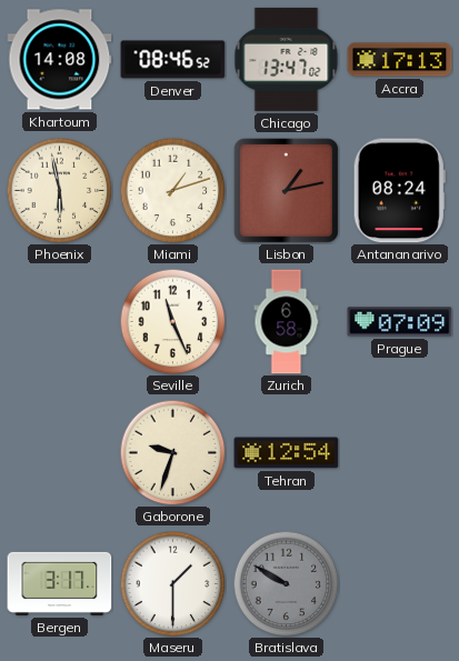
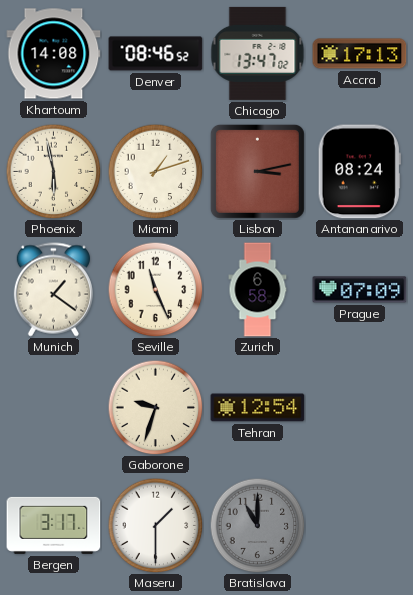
Lisbon: 1:13 -> 3:13 (257, 171)
Munich: none -> 1:21 (53, 290)
Bratislava: 9:50 -> 11:00 (257, 525)
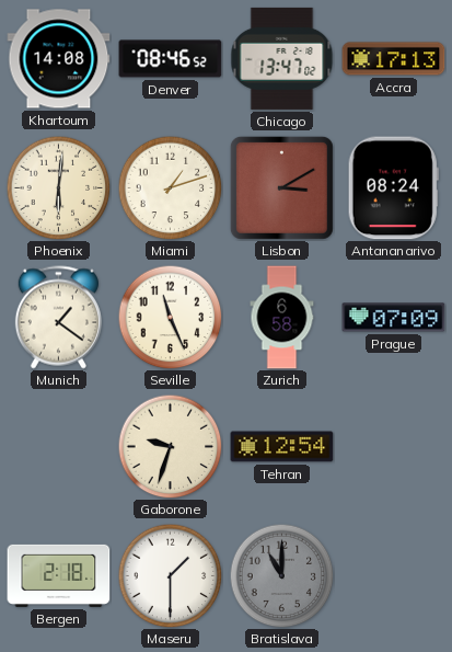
Phoenix: 5:58 -> 6:01 (58, 187)
Lisbon: 3:13 -> 3:10 (281, 187)
Bergen: 3:17 -> 2:18 (59, 575)
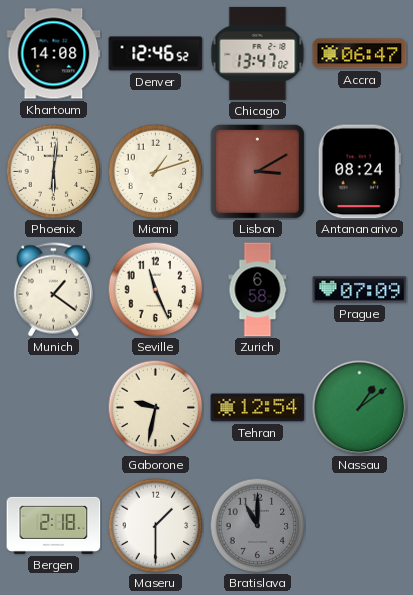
Denver: 08:46 -> 12:46 (156, 54)
Accra: 17:13 -> 06:47 (360, 54)
Gaborone: 9:33 -> 9:32 (155, 407)
Nassau: none -> 1:09 (359, 407)
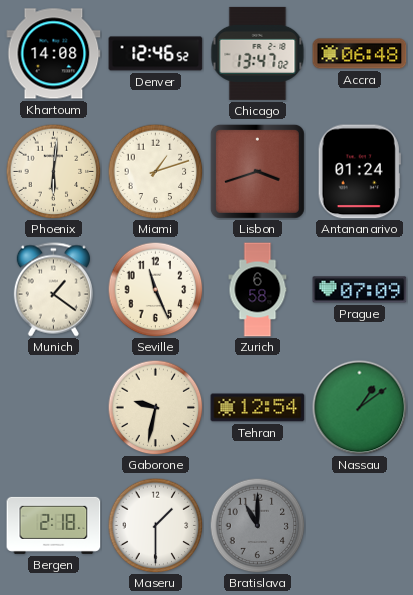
Accra: 06:47 -> 06:48 (360, 54)
Lisbon: 3:10 -> 3:42 (257, 171)
Antananarivo: 08:24 -> 01:24 (359, 172)
